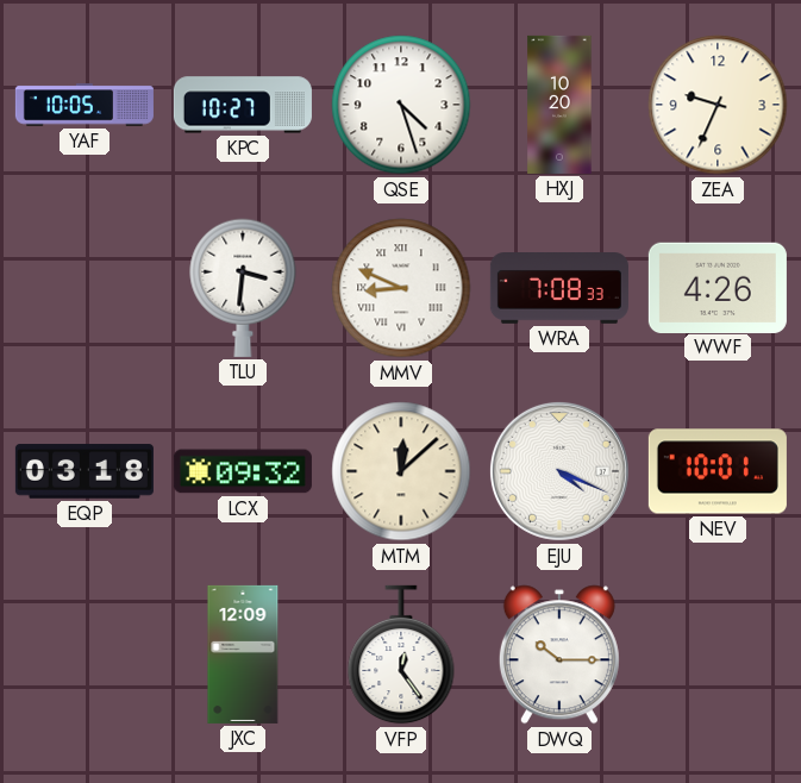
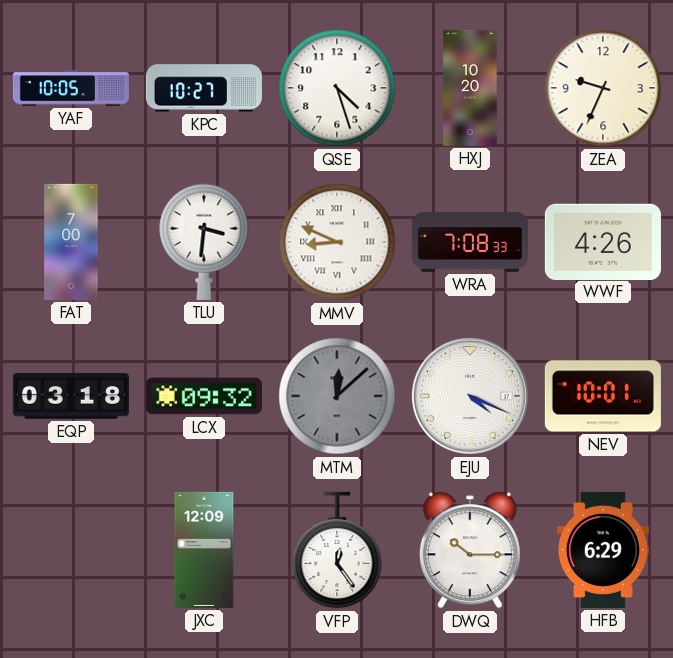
FAT: none -> 7:00 (71, 242)
MTM dial: cream -> grey (337, 396)
HFB: none -> 6:29 (603, 550)
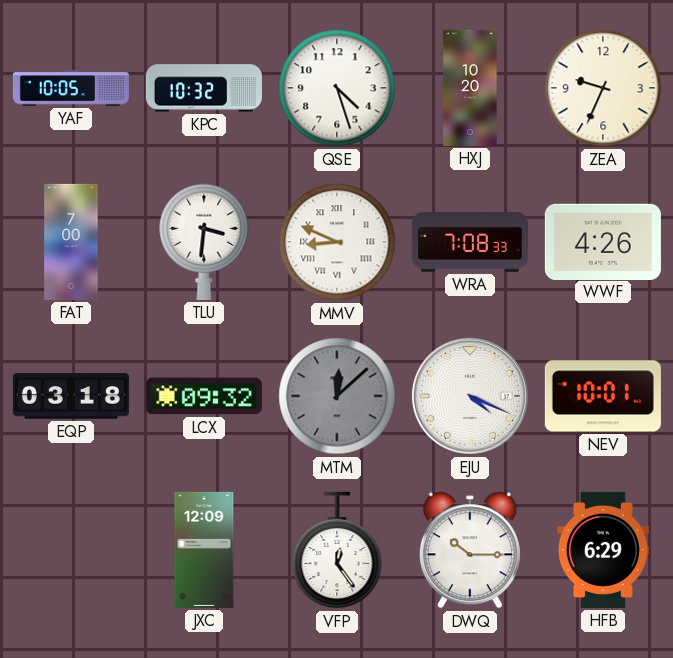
KPC: 10:27 -> 10:32 (204, 88)
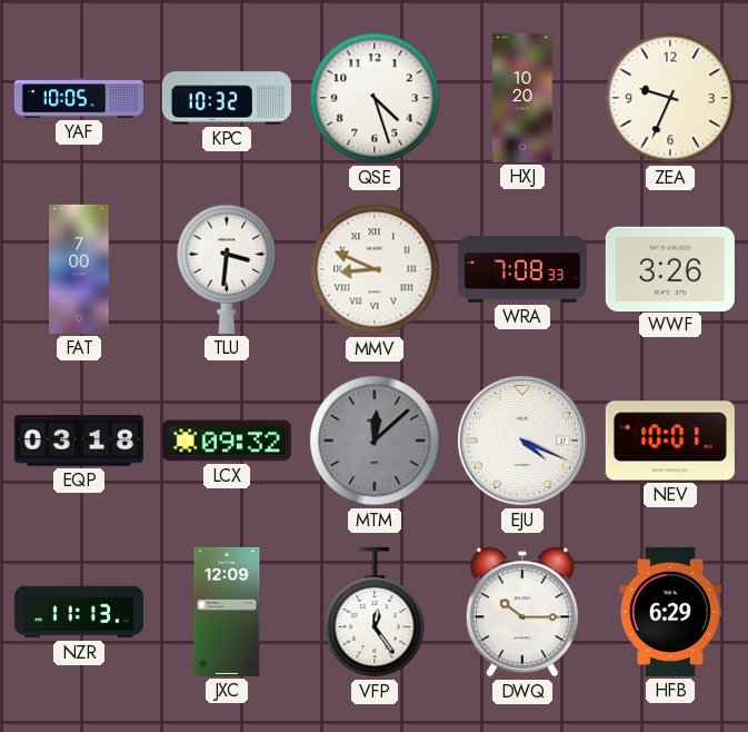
WWF: 4:26 -> 3:26 (670, 268)
NZR: none -> 11:13 (79, 612)
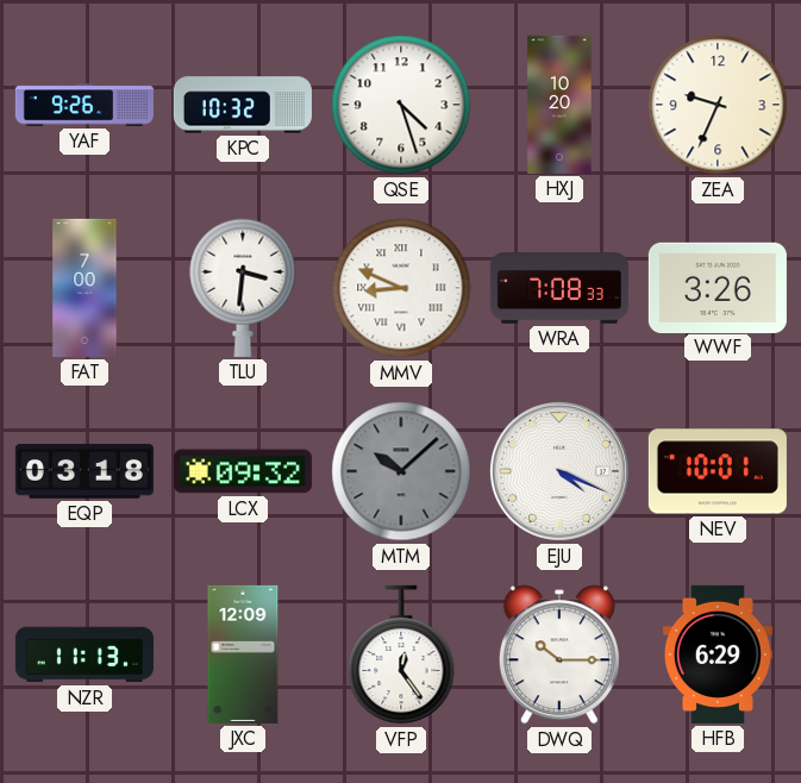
YAF: 10:05 -> 9:26 (85, 105)
MTM: 12:08 -> 10:08 (401, 471)
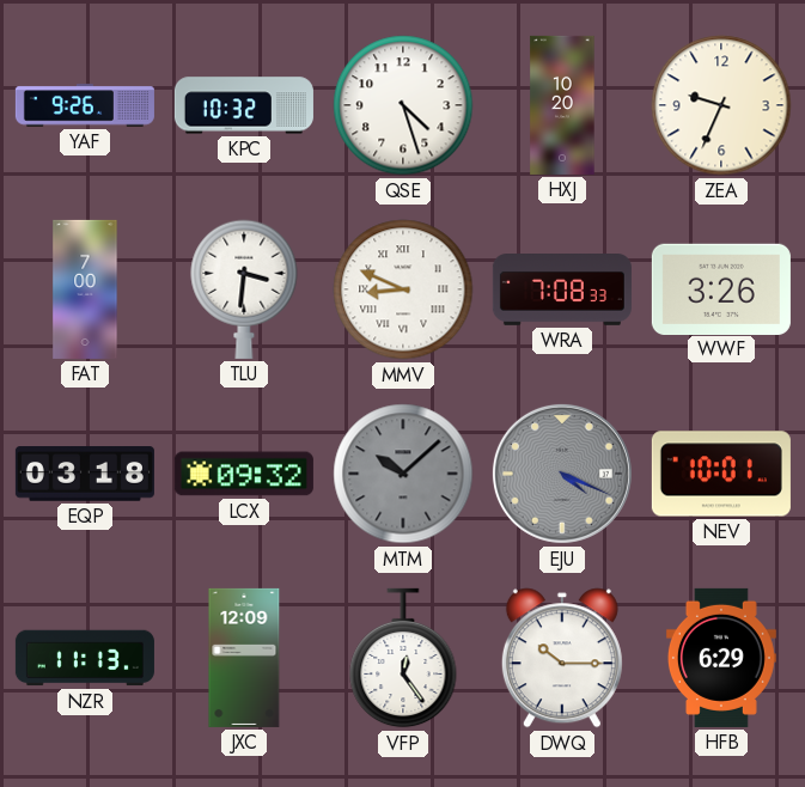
EJU dial: white -> grey (562, 474)
